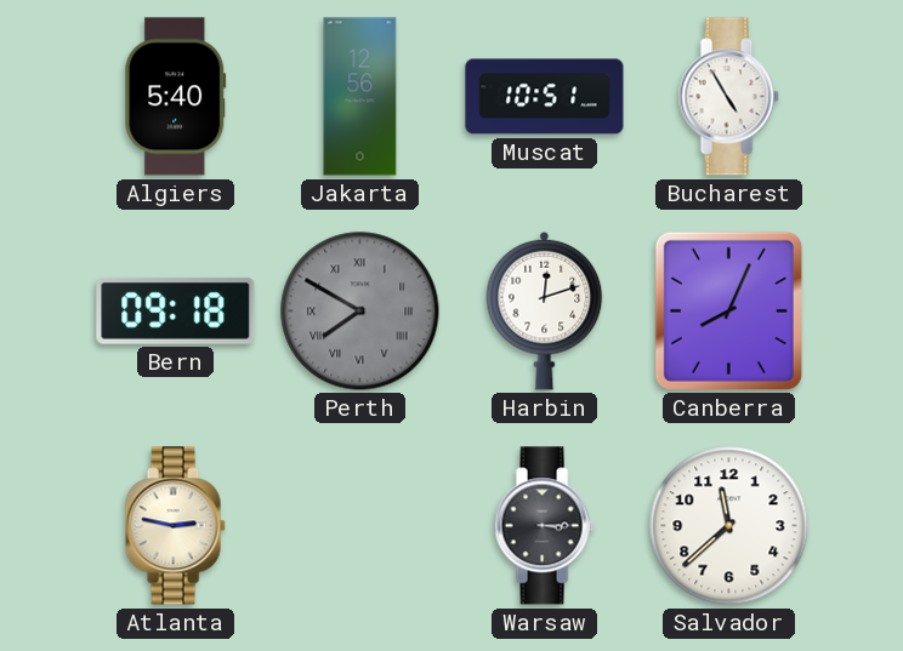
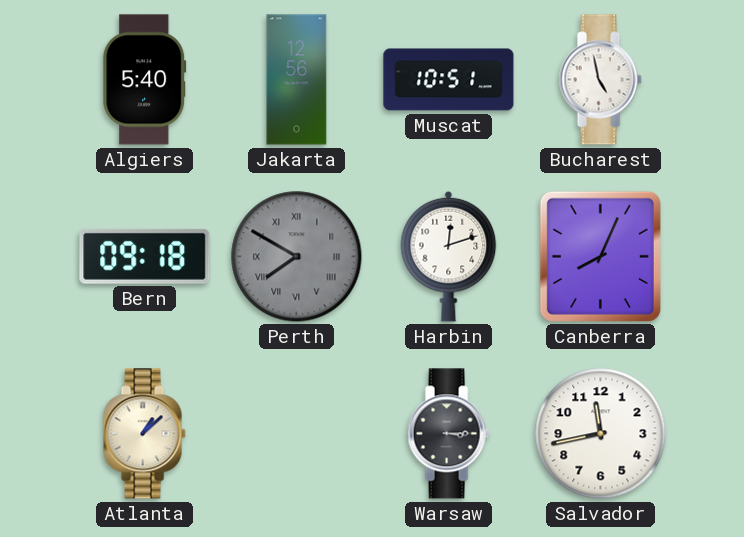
Bucharest: 4:55 -> 4:58 (600, 80)
Atlanta: 2:47 -> 1:08 (144, 434)
Salvador: 11:38 -> 11:43 (601, 434)
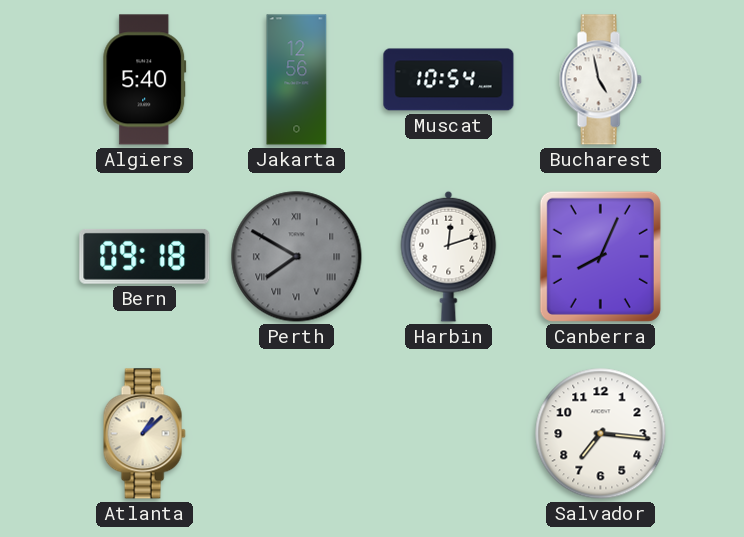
Muscat: 10:51 -> 10:54 (449, 80)
Warsaw: 3:15 -> none (448, 434)
Salvador: 11:43 -> 7:16 (601, 434)
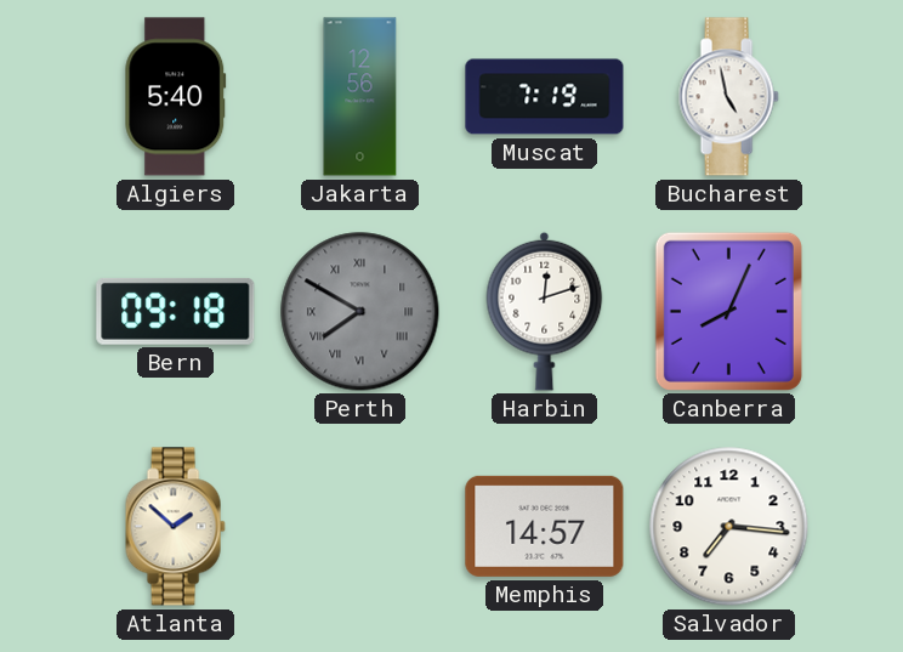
Muscat: 10:54 -> 7:19 (545, 97)
Atlanta: 1:08 -> 1:52 (175, 527)
Memphis: none -> 14:57 (545, 526)
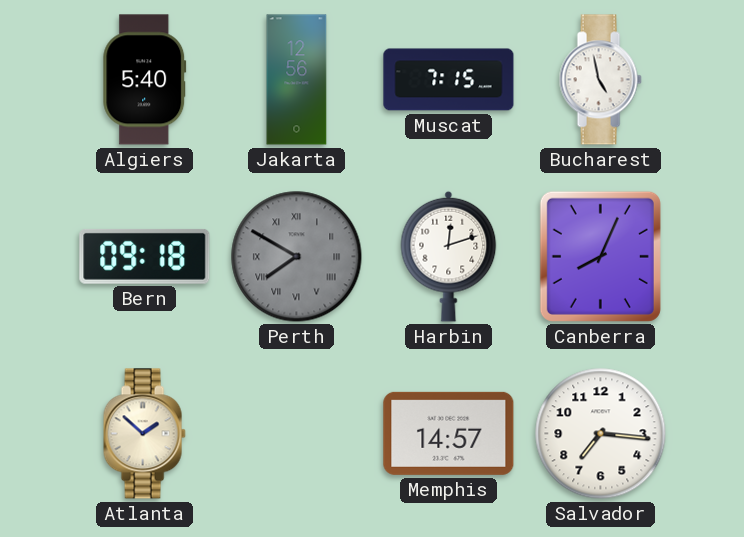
Muscat: 7:19 -> 7:15 (449, 80)
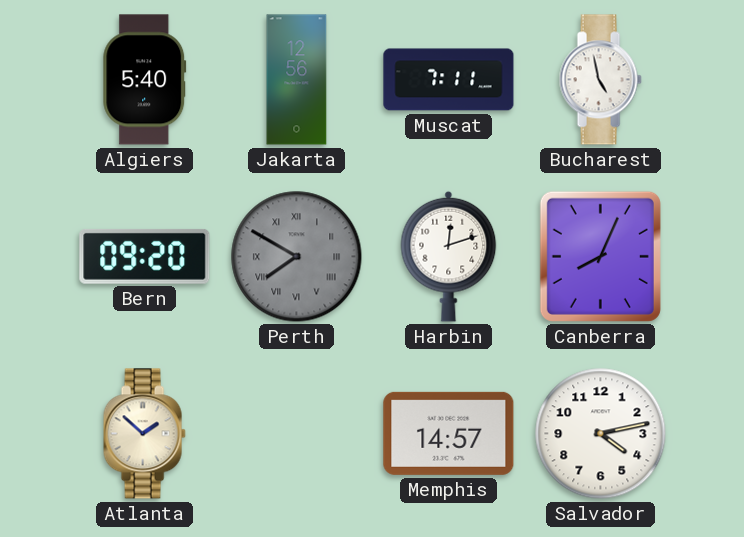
Muscat: 7:15 -> 7:11 (449, 80)
Bern: 09:18 -> 09:20 (145, 256)
Salvador: 7:16 -> 4:13 (601, 434)
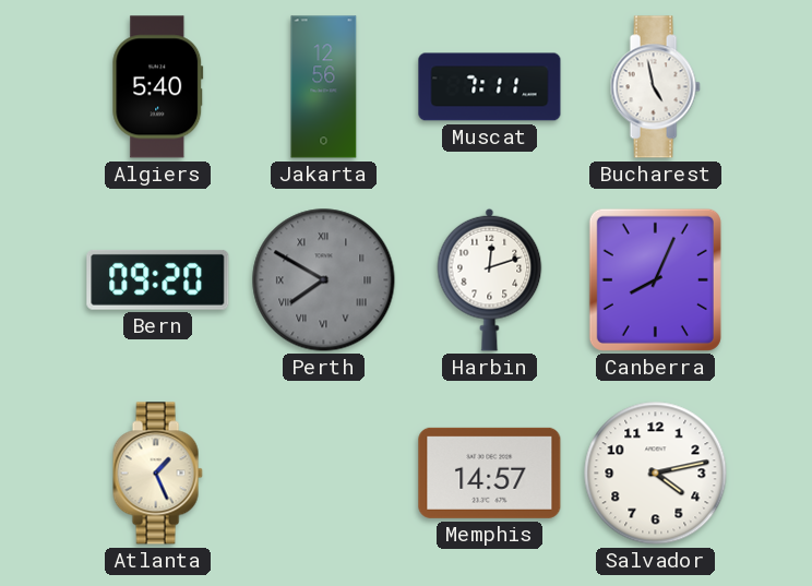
Atlanta: 1:52 -> 1:26 (157, 474)
